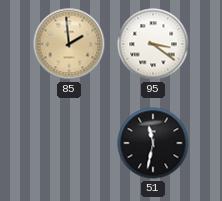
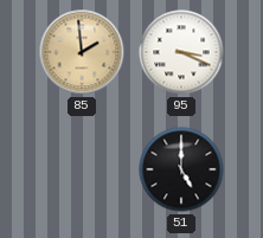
95: 3:21 -> 3:19 (181, 52)
51: 11:32 -> 5:00 (181, 169)
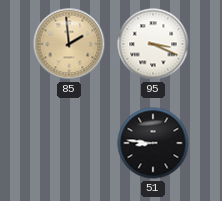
51: 5:00 -> 8:46 (153, 143)
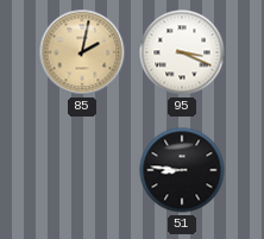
85: 1:59 -> 2:02 (82, 52)
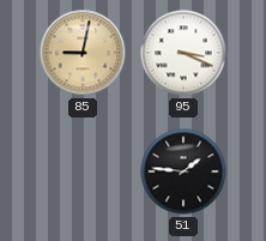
85: 2:02 -> 9:02 (83, 53)
51: 8:46 -> 1:46 (183, 171)
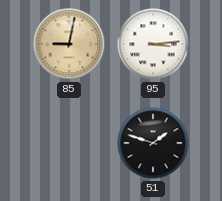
95: 3:19 -> 3:14 (153, 44)
51: 1:46 -> 1:48 (153, 143)
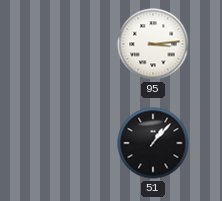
85: 9:02 -> none (69, 44)
51: 1:48 -> 1:07 (153, 143)
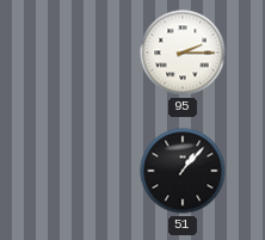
95: 3:14 -> 2:15 (183, 53)
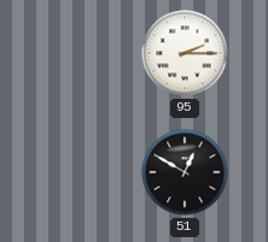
51: 1:07 -> 12:50 (185, 172)
